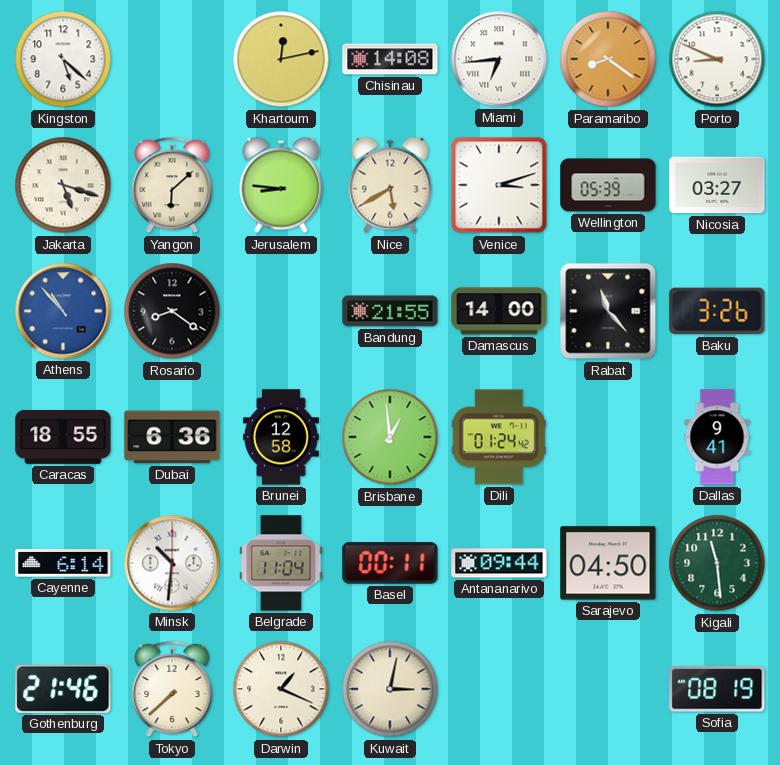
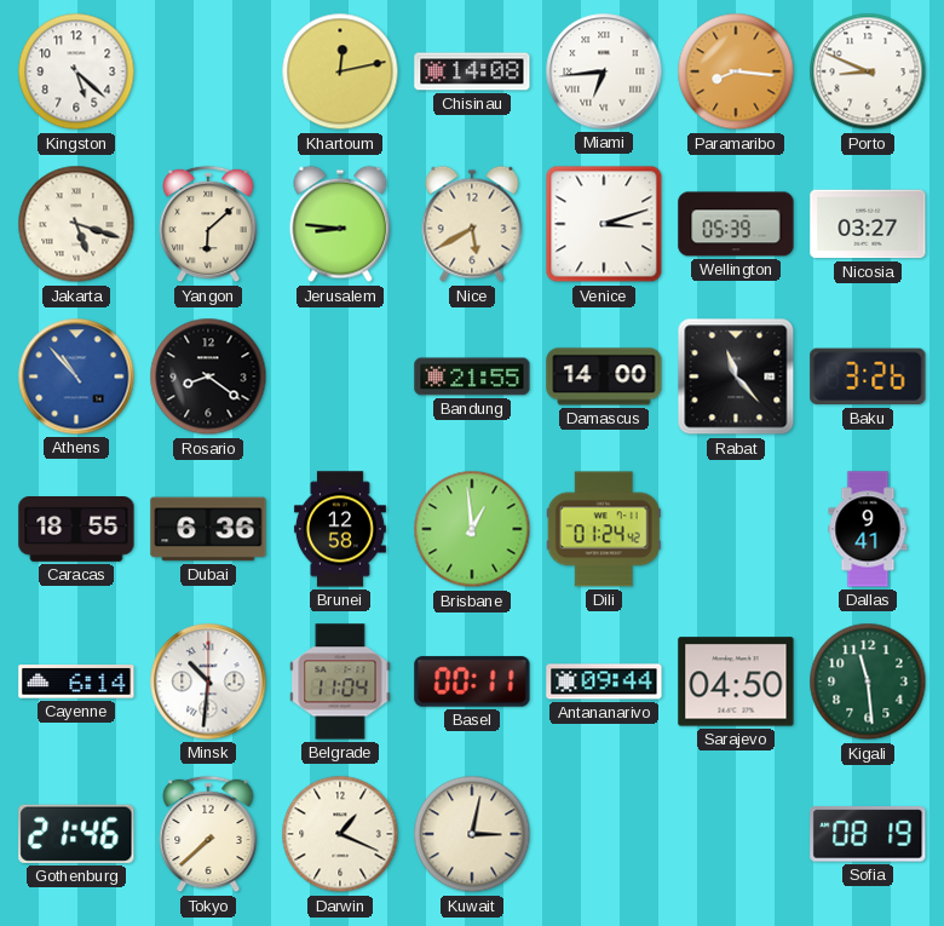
Paramaribo: 8:21 -> 8:16 (736, 71)
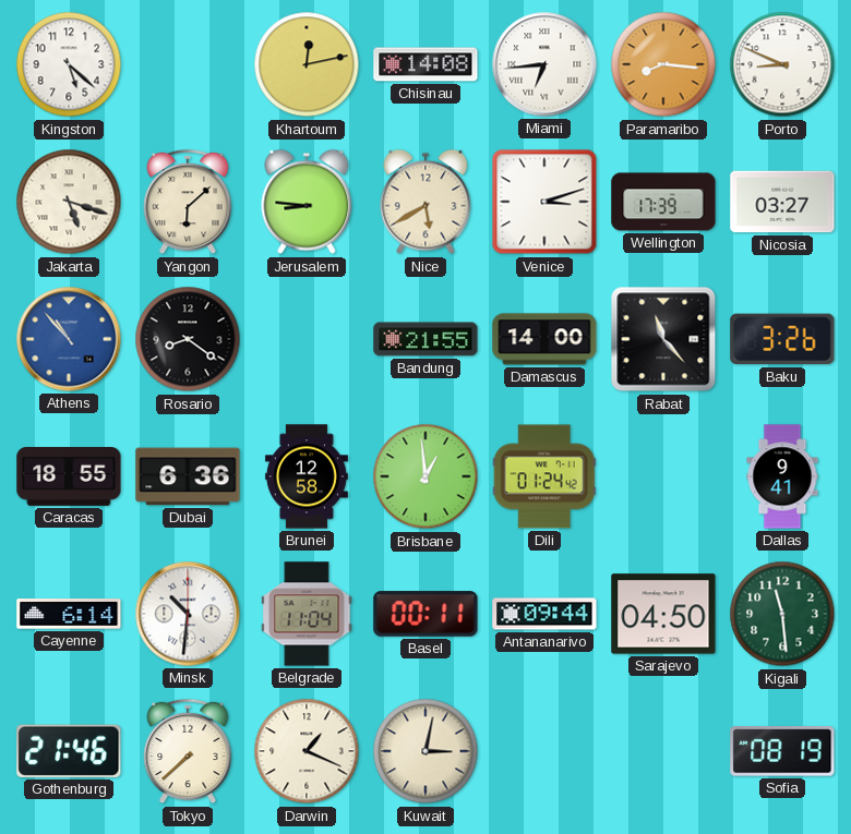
Wellington: 05:39 -> 17:39 (663, 202)
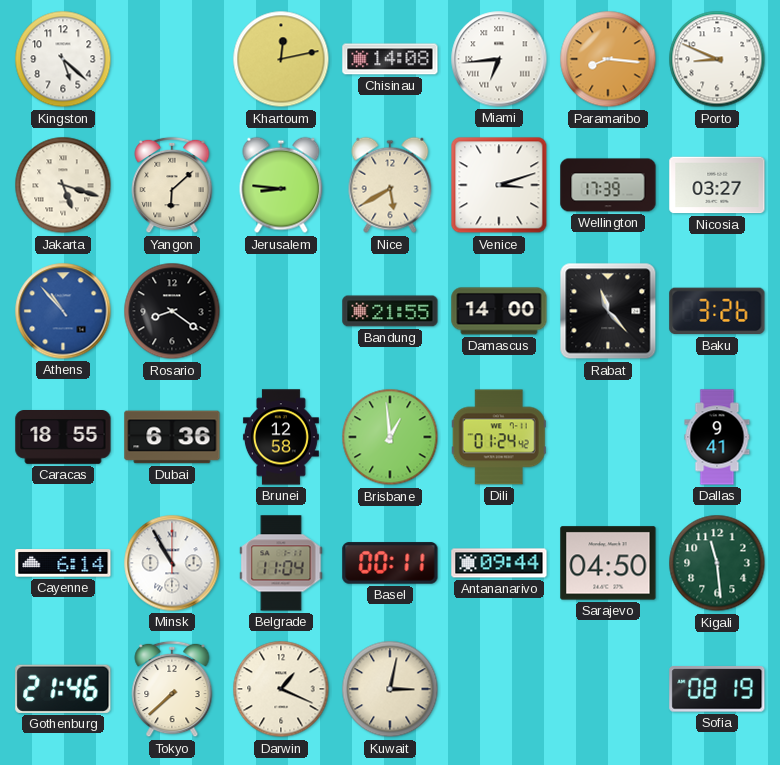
Minsk: 10:31 -> 10:55 (172, 563)
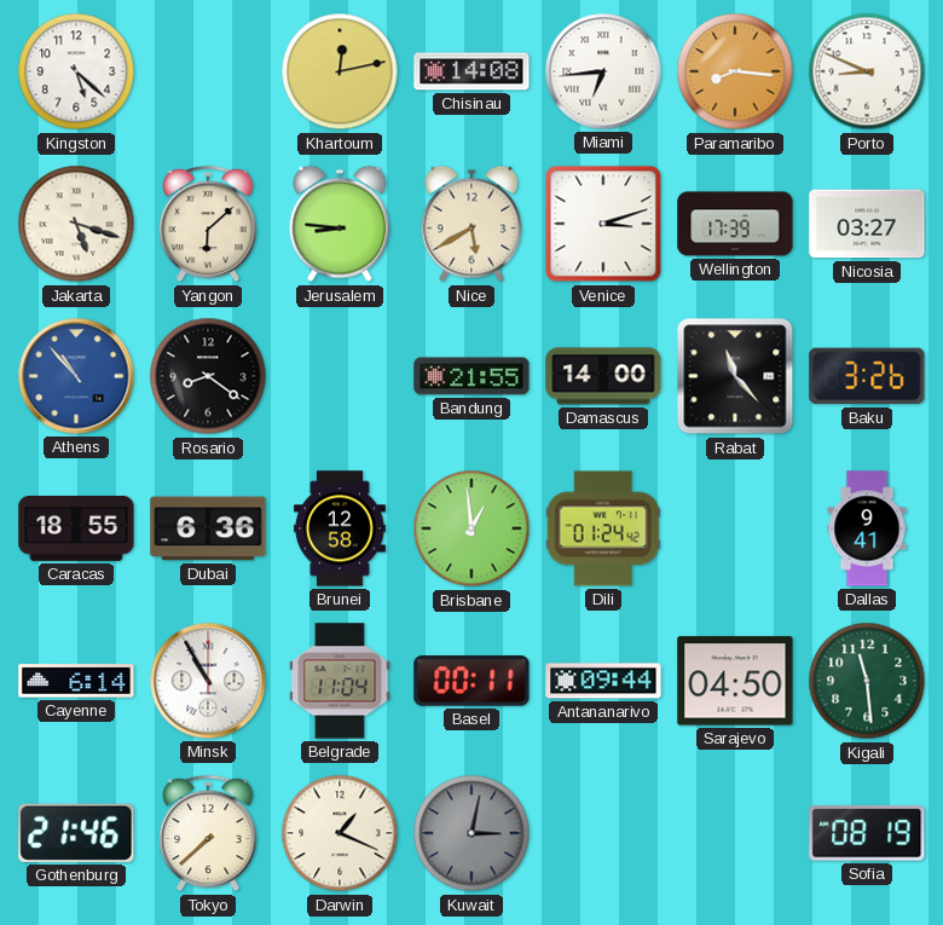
Kuwait dial: cream -> grey (471, 833)
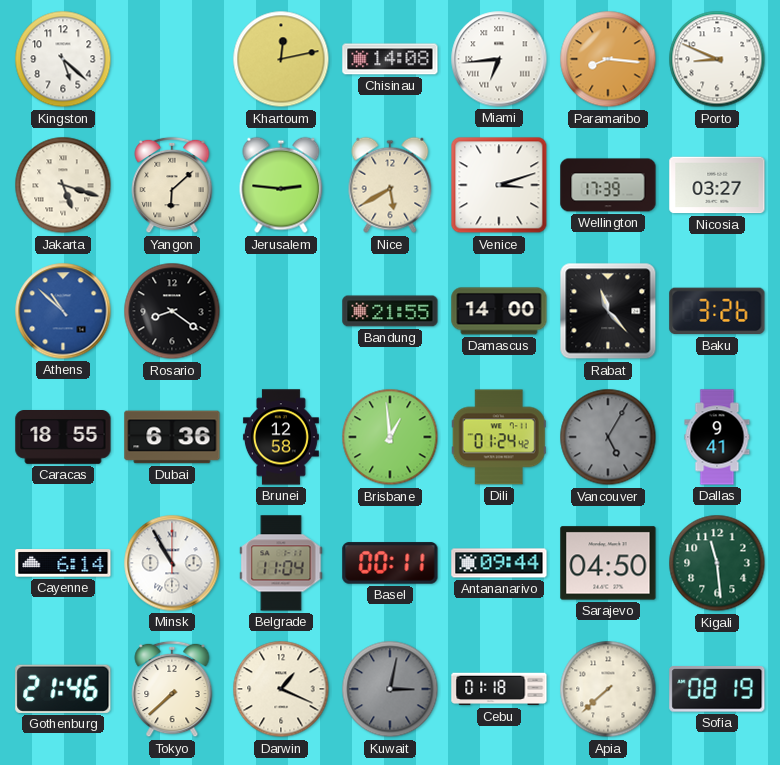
Jerusalem: 8:46 -> 2:46 (281, 185)
Athens: 10:53 -> 10:52 (63, 311)
Vancouver: none -> 5:05 (608, 437)
Cebu: none -> 01:18 (499, 689)
Apia: none -> 7:38 (608, 689)
